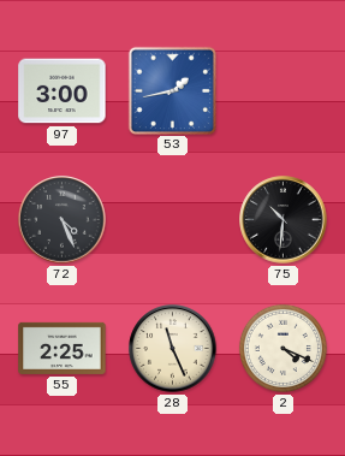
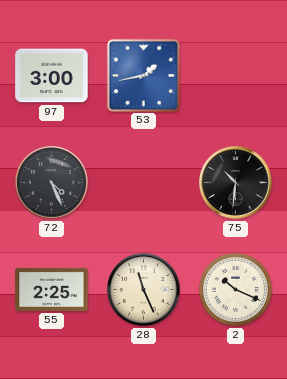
2: 4:19 -> 10:19 (235, 289)
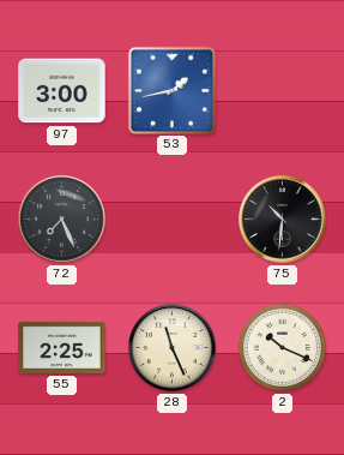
72: 4:26 -> 7:26 (62, 220)
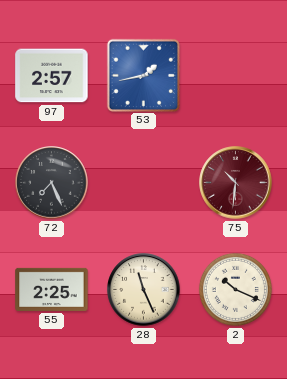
97: 3:00 -> 2:57 (52, 76)
75 dial: black -> burgundy (236, 183)
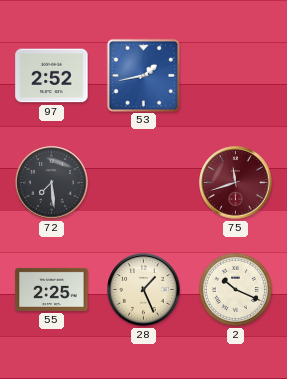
97: 2:57 -> 2:52 (52, 76)
72: 7:26 -> 7:29 (52, 183)
75: 10:31 -> 11:42 (236, 183)
28: 11:26 -> 1:26 (144, 290)
